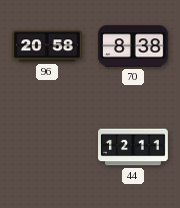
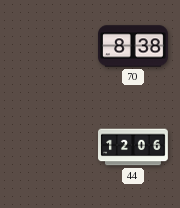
96: 20:58 -> none (48, 46)
44: 12:11 -> 12:06 (134, 147)
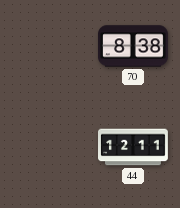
44: 12:06 -> 12:11 (134, 147)
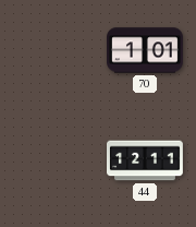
70: 8:38 -> 1:01 (146, 50)
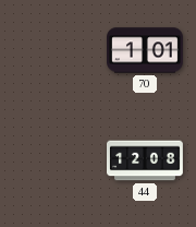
44: 12:11 -> 12:08 (146, 160)
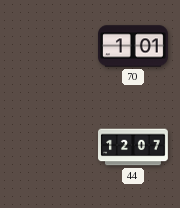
44: 12:08 -> 12:07 (134, 147)
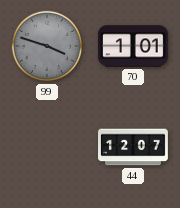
99: none -> 3:48 (47, 46)
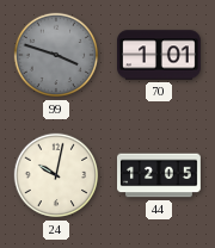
24: none -> 10:02 (56, 175)
44: 12:07 -> 12:05 (160, 175)
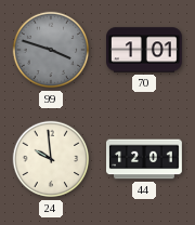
24: 10:02 -> 9:59 (51, 159)
44: 12:05 -> 12:01 (145, 159)
